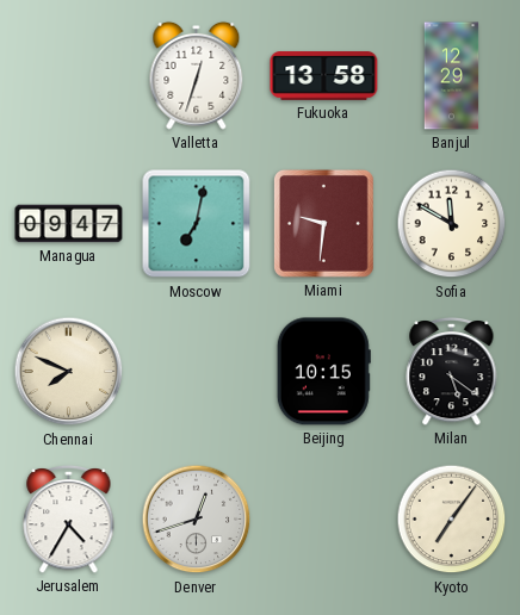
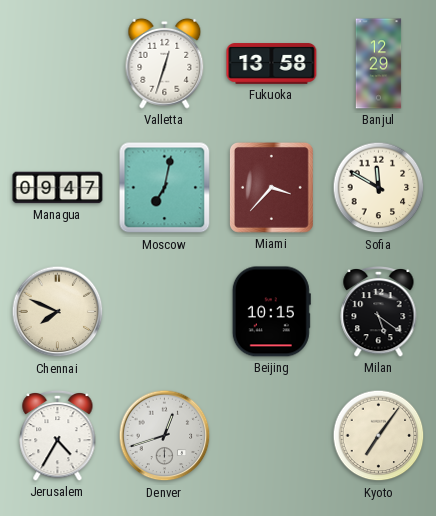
Miami: 9:31 -> 3:37 (271, 187)
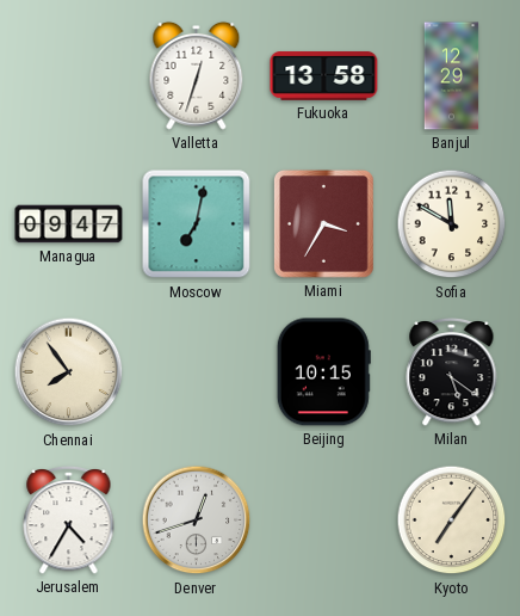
Miami: 3:37 -> 3:35 (323, 223)
Chennai: 7:49 -> 7:54 (69, 372)
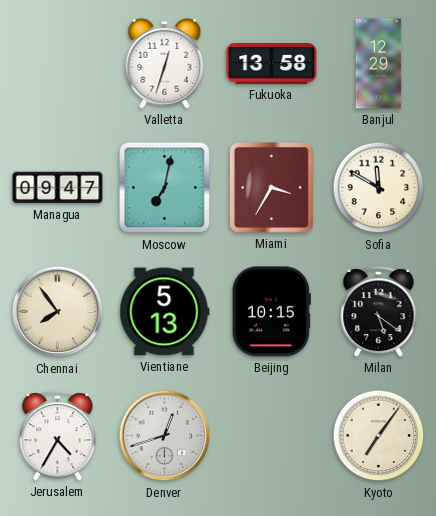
Vientiane: none -> 5:13 (165, 312)
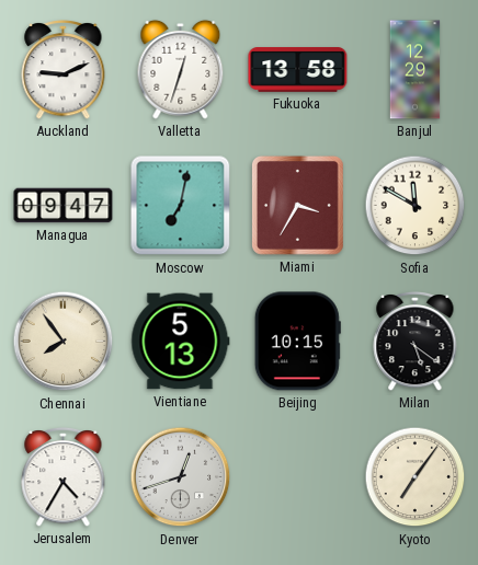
Auckland: none -> 9:11 (64, 69)
